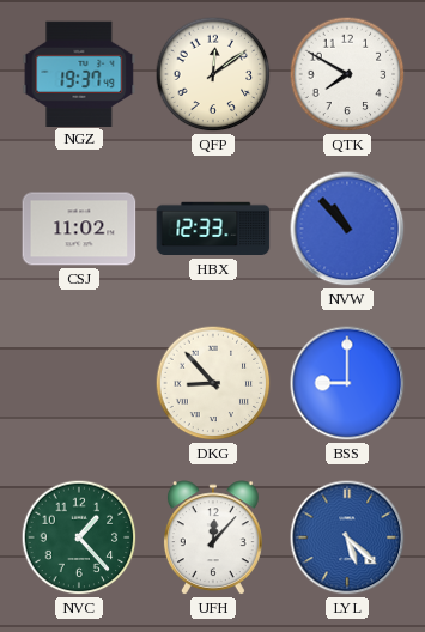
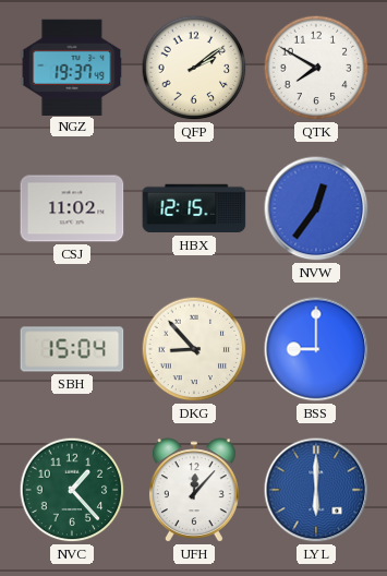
QFP: 12:09 -> 2:09 (194, 68)
HBX: 12:33 -> 12:15 (194, 208)
NVW: 10:53 -> 12:36 (316, 208)
SBH: none -> 15:04 (72, 349)
LYL: 5:22 -> 6:00 (316, 490)
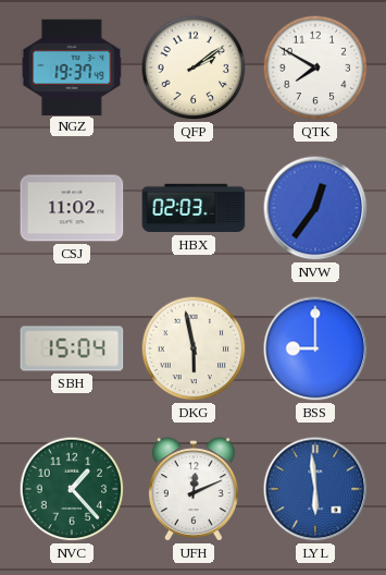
HBX: 12:15 -> 02:03 (194, 208)
DKG: 8:53 -> 5:58 (194, 348)
UFH: 12:07 -> 12:11 (194, 490)
LYL: 6:00 -> 5:59 (315, 489)
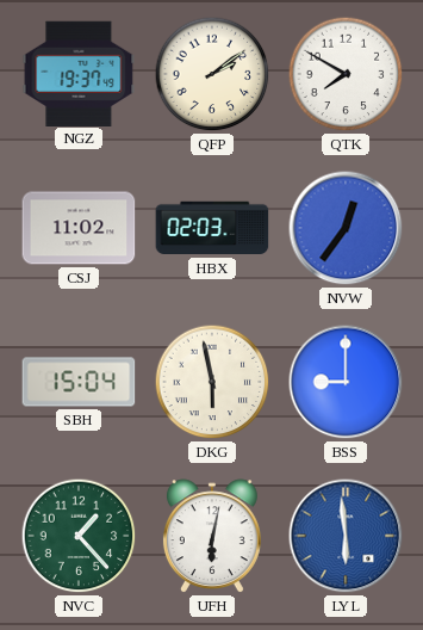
UFH: 12:11 -> 6:02 (212, 537)
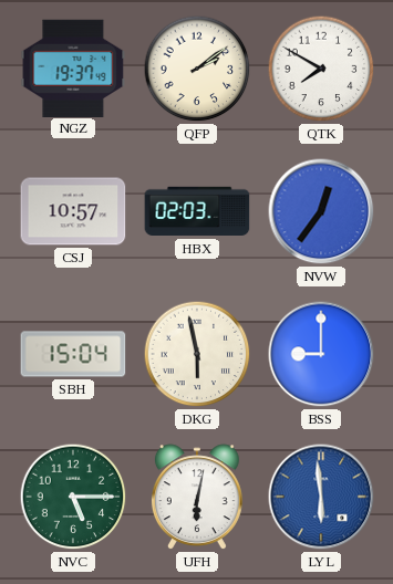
CSJ: 11:02 -> 10:57 (73, 211)
NVC: 1:23 -> 5:15 (73, 497)
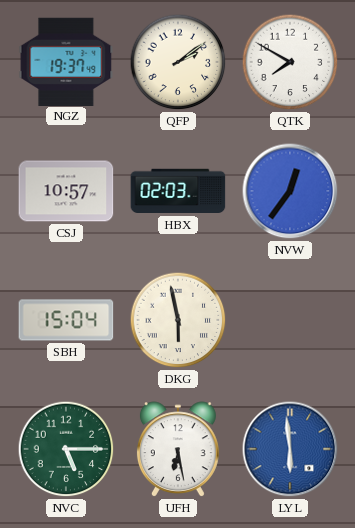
BSS: 9:00 -> none (321, 354)
UFH: 6:02 -> 6:28 (178, 450)
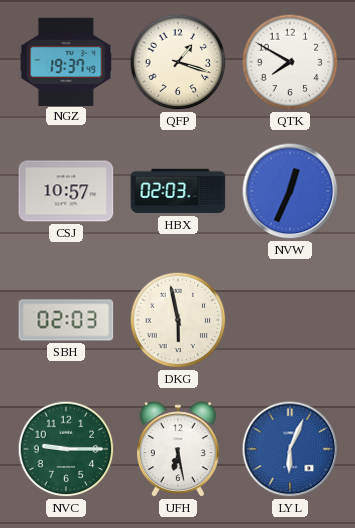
QFP: 2:09 -> 1:18 (178, 62)
NVW: 12:36 -> 12:34 (290, 191)
SBH: 15:04 -> 02:03 (66, 320)
NVC: 5:15 -> 9:15 (66, 449)
LYL: 5:59 -> 6:04 (290, 449)
